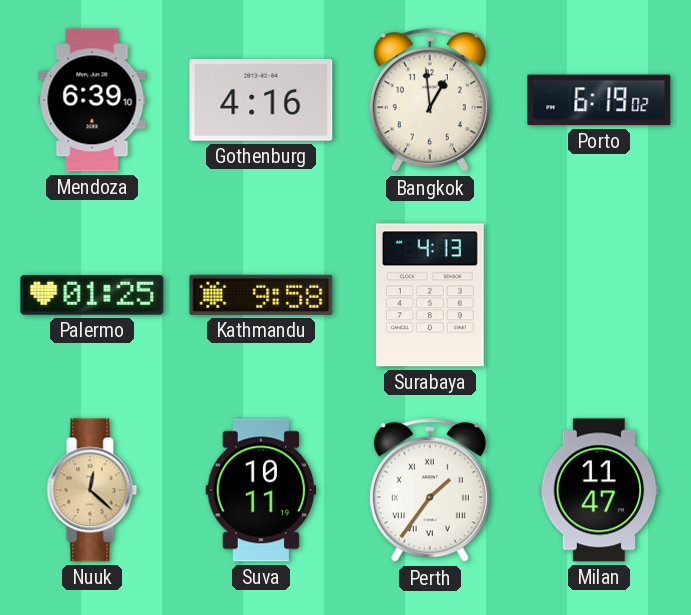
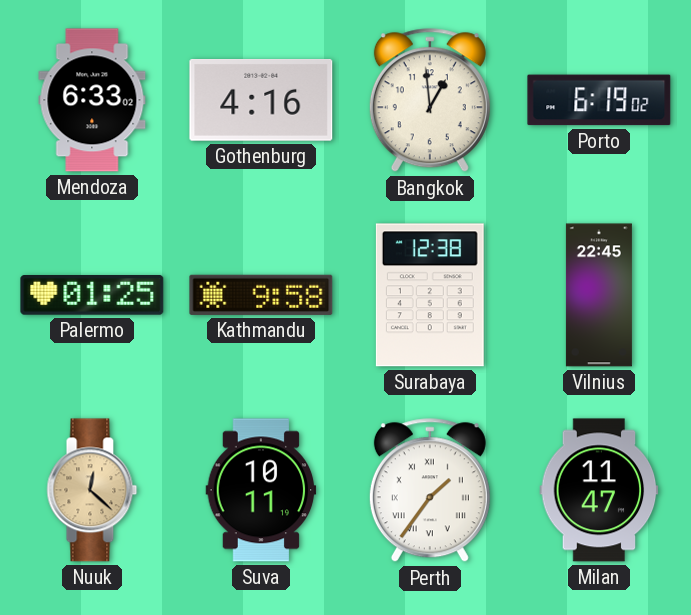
Mendoza: 6:39 -> 6:33 (92, 100)
Surabaya: 4:13 -> 12:38 (430, 295)
Vilnius: none -> 22:45 (599, 295)
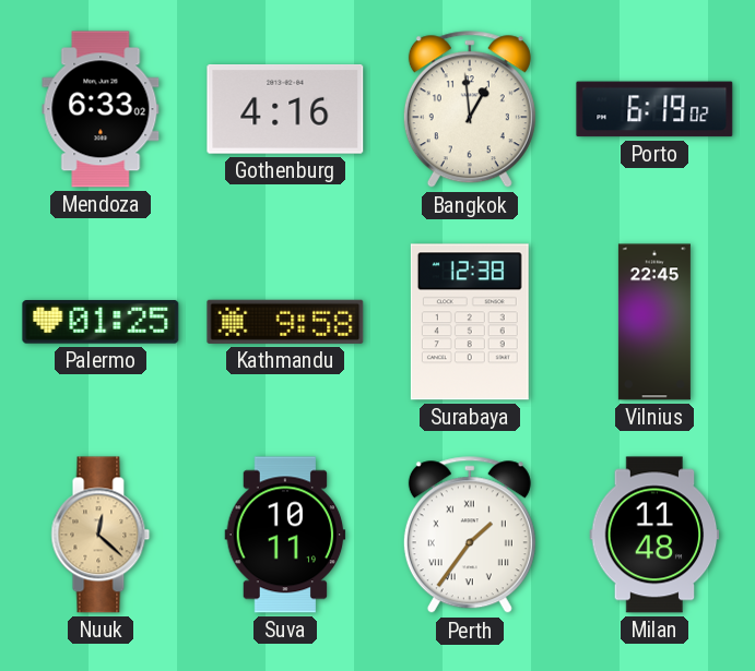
Milan: 11:47 -> 11:48 (654, 535)
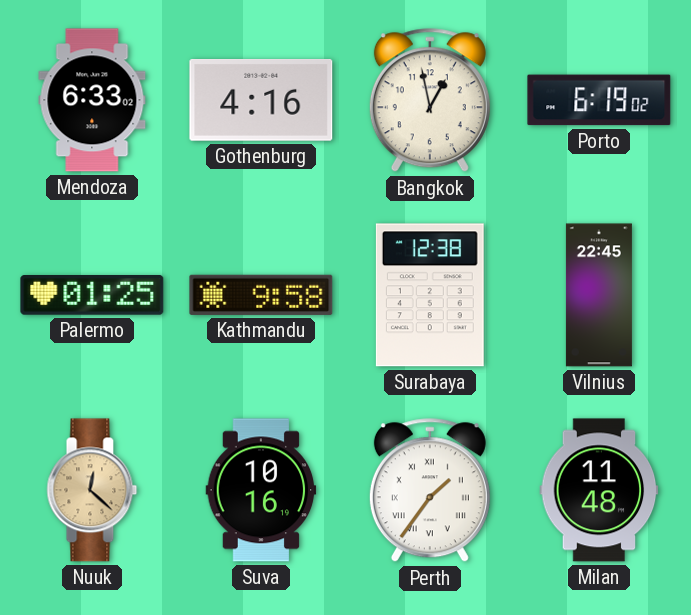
Bangkok: 12:59 -> 12:58 (430, 101)
Suva: 10:11 -> 10:16 (261, 490)
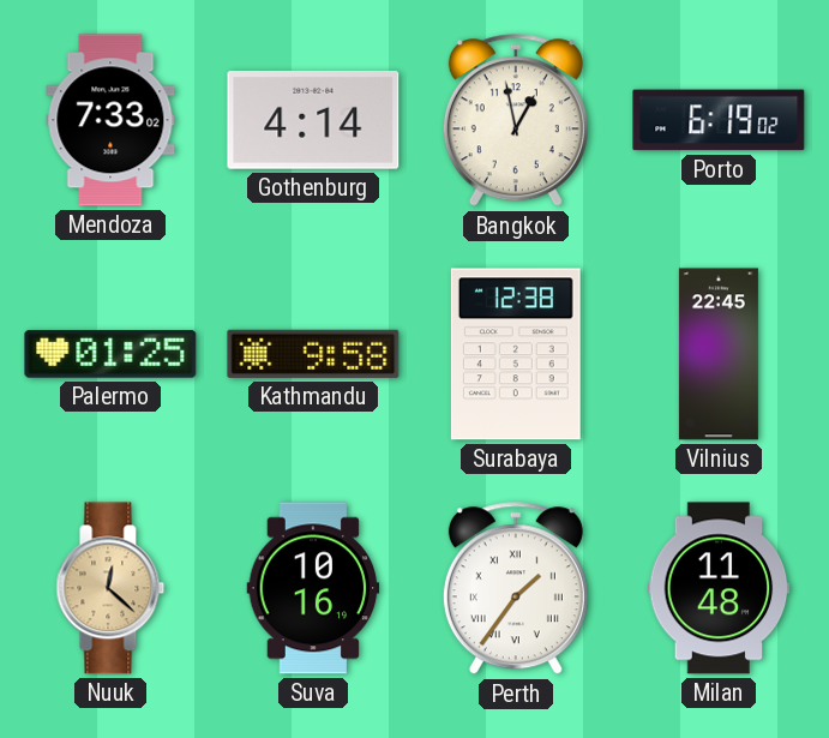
Mendoza: 6:33 -> 7:33 (110, 120)
Gothenburg: 4:16 -> 4:14 (313, 121)
